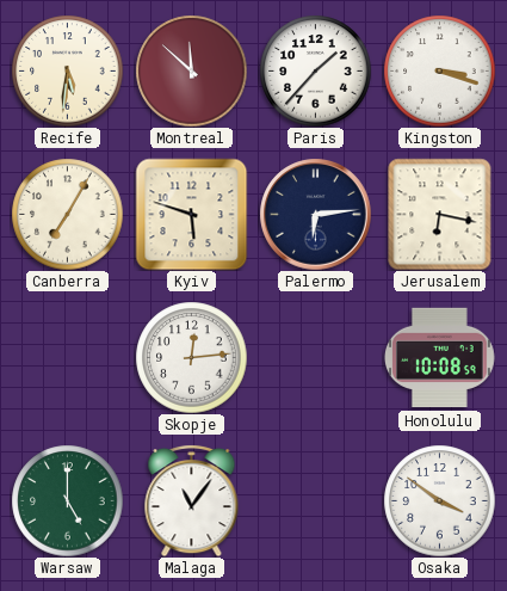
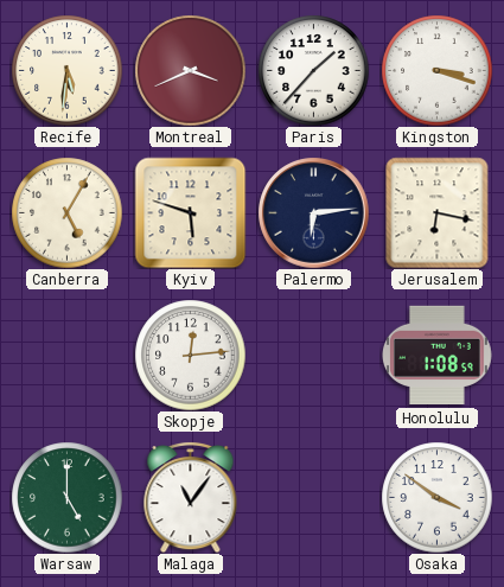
Montreal: 11:52 -> 3:41 (190, 70)
Canberra: 7:05 -> 5:05 (66, 212)
Honolulu: 10:08 -> 1:08 (438, 356)
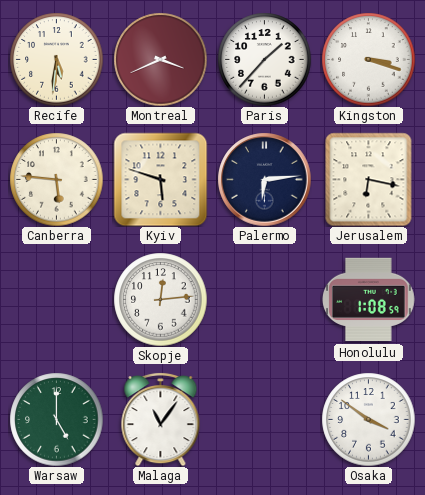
Canberra: 5:05 -> 5:46 (56, 179)
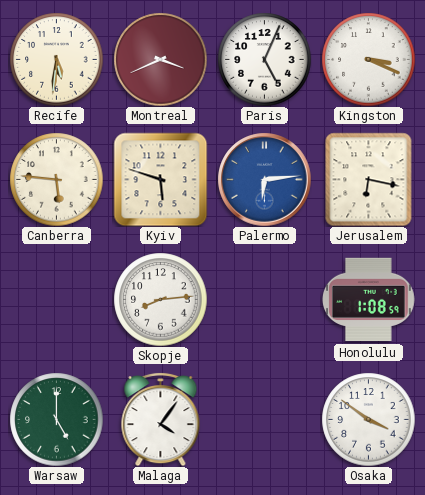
Paris: 1:37 -> 5:04 (264, 59)
Kingston: 3:18 -> 3:19 (368, 59)
Palermo dial: navy -> blue (264, 179)
Skopje: 12:14 -> 8:14 (160, 299)
Malaga: 11:06 -> 4:06 (161, 419)
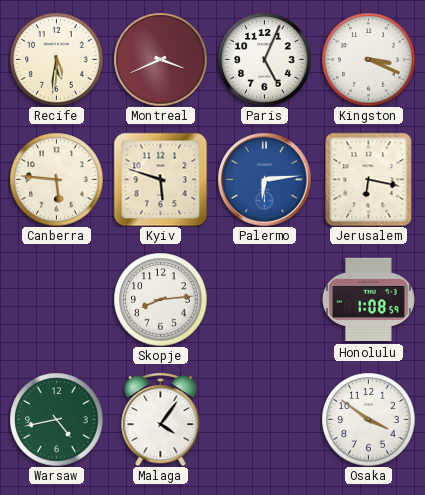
Warsaw: 5:00 -> 4:43 (56, 419)
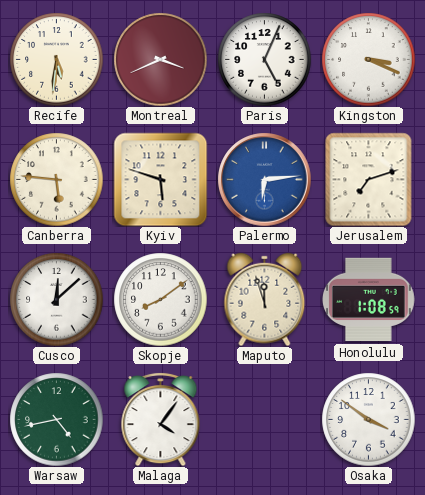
Jerusalem: 6:17 -> 7:12 (369, 179)
Cusco: none -> 12:08 (56, 299)
Skopje: 8:14 -> 8:09 (160, 299)
Maputo: none -> 11:57 (265, 299)
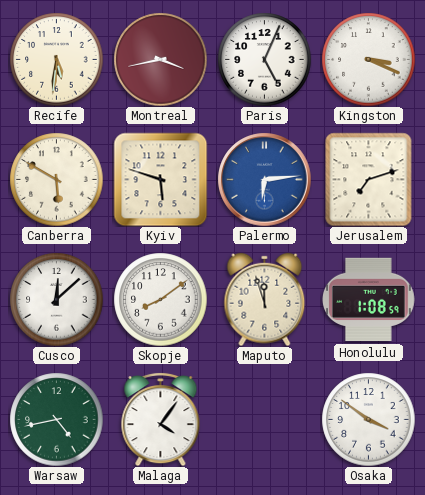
Montreal: 3:41 -> 3:43 (160, 59)
Canberra: 5:46 -> 5:50 (56, 179)
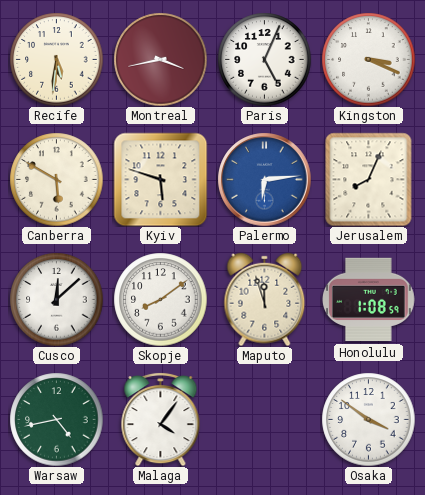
Jerusalem: 7:12 -> 8:04 (369, 179)
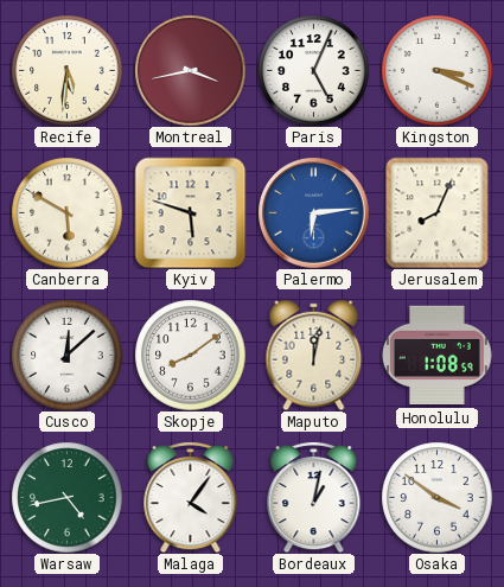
Maputo: 11:57 -> 12:02 (314, 355)
Bordeaux: none -> 1:02 (314, 497)
